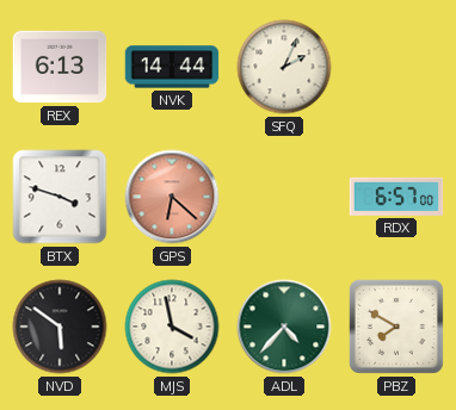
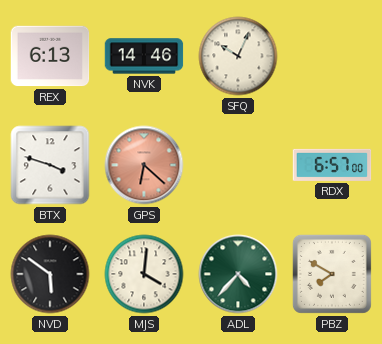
NVK: 14:44 -> 14:46 (144, 56)
SFQ: 2:04 -> 10:04 (238, 56)
MJS: 3:58 -> 4:01 (144, 274)
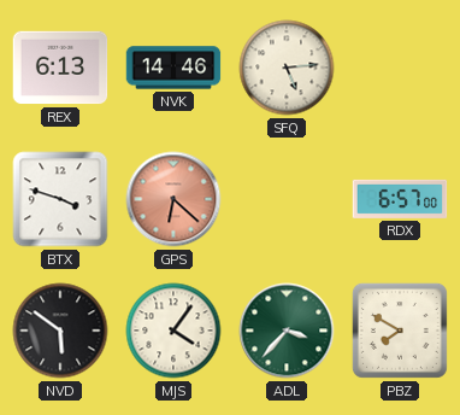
SFQ: 10:04 -> 5:14 (287, 68)
MJS: 4:01 -> 4:06 (173, 331)
ADL: 4:37 -> 3:37 (287, 331)
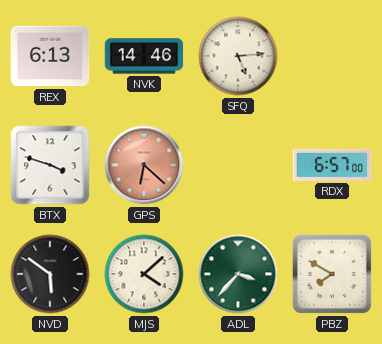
MJS: 4:06 -> 4:08 (144, 274)
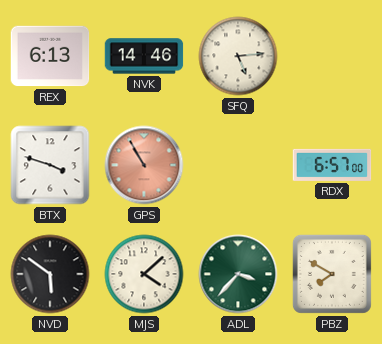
GPS: 6:22 -> 10:55 (144, 165)
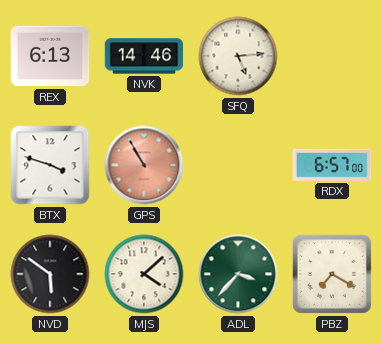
PBZ: 7:50 -> 7:20 (332, 274)
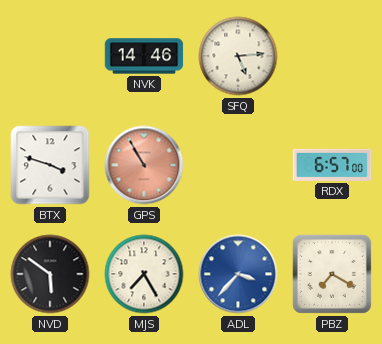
REX: 6:13 -> none (50, 56)
MJS: 4:08 -> 7:25 (144, 274)
ADL dial: green -> blue (238, 274)
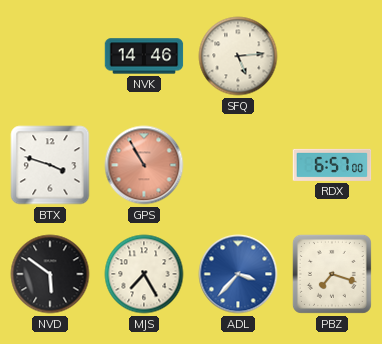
PBZ: 7:20 -> 7:18 (332, 274)
